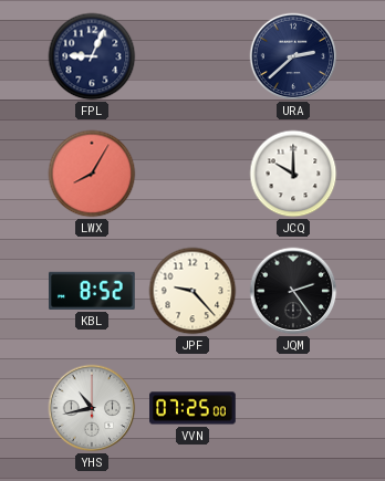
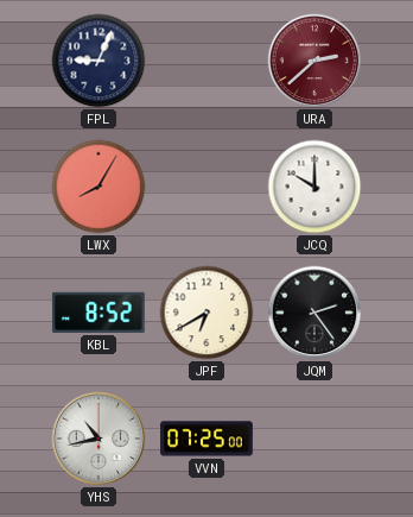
URA dial: navy -> burgundy (314, 61)
JPF: 9:23 -> 6:40 (206, 313)
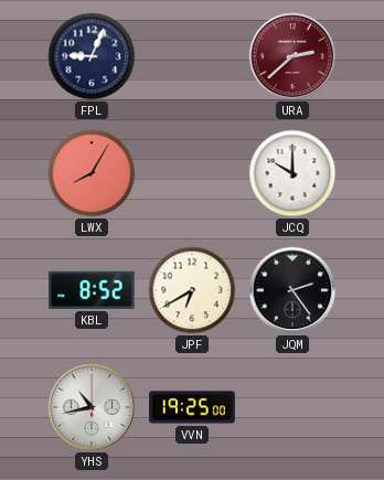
VVN: 07:25 -> 19:25 (192, 407)
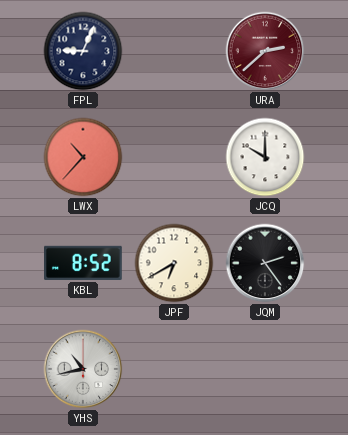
LWX: 8:05 -> 10:37 (83, 157)
VVN: 19:25 -> none (192, 407)
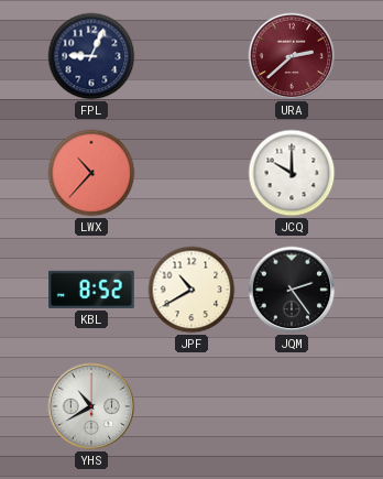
JPF: 6:40 -> 10:40 (191, 290)
YHS: 10:43 -> 10:40 (91, 406)
